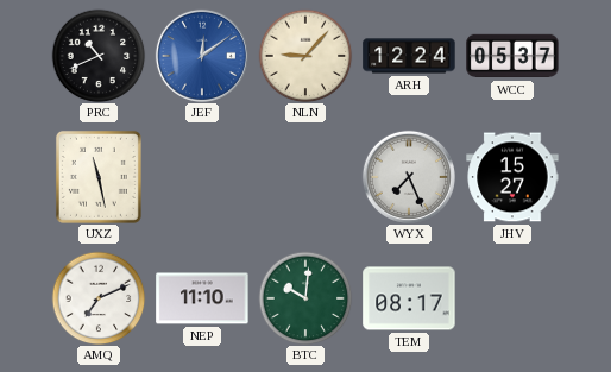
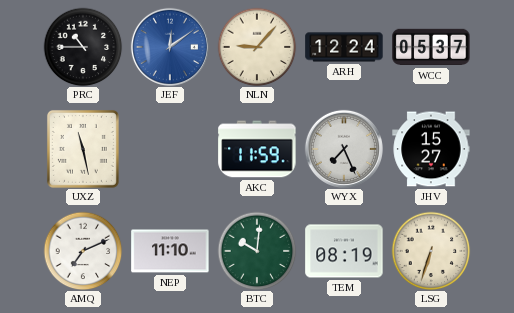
PRC: 10:41 -> 10:45 (83, 47)
AKC: none -> 11:59 (257, 149)
TEM: 08:17 -> 08:19 (344, 251)
LSG: none -> 6:33 (431, 251)
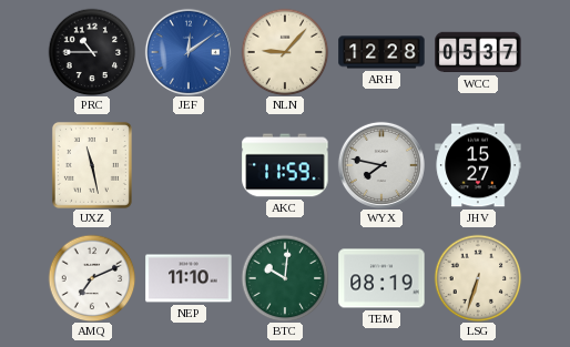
ARH: 12:24 -> 12:28 (381, 52)
WYX: 7:26 -> 7:47 (381, 165)
